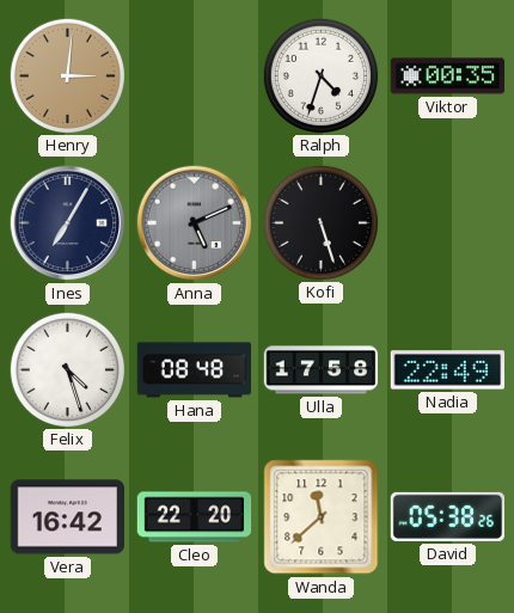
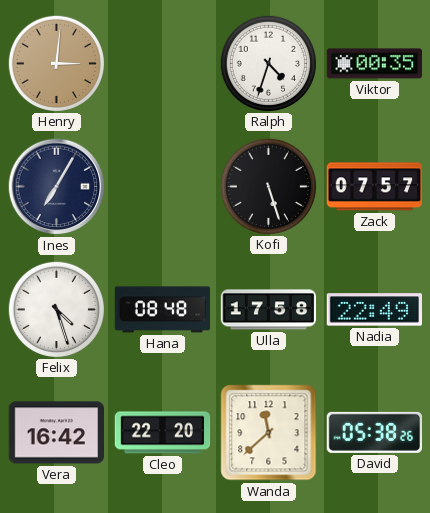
Anna: 5:11 -> none (195, 223)
Zack: none -> 07:57 (374, 187)
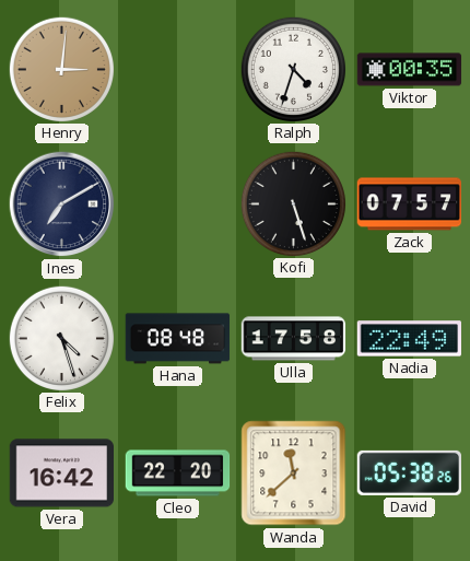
Ines: 7:05 -> 7:10 (62, 204)
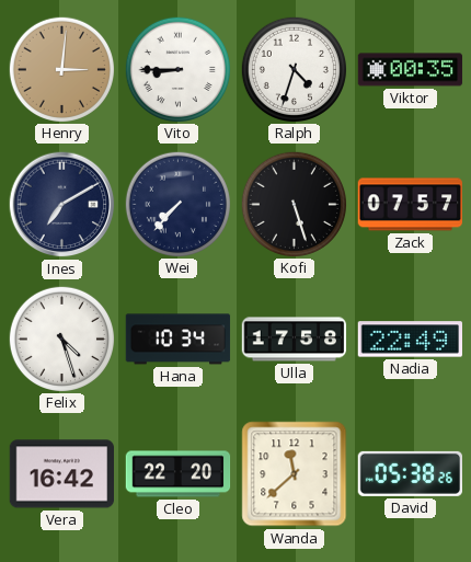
Vito: none -> 8:45 (177, 69)
Wei: none -> 7:37 (177, 204)
Hana: 08:48 -> 10:34 (179, 340)
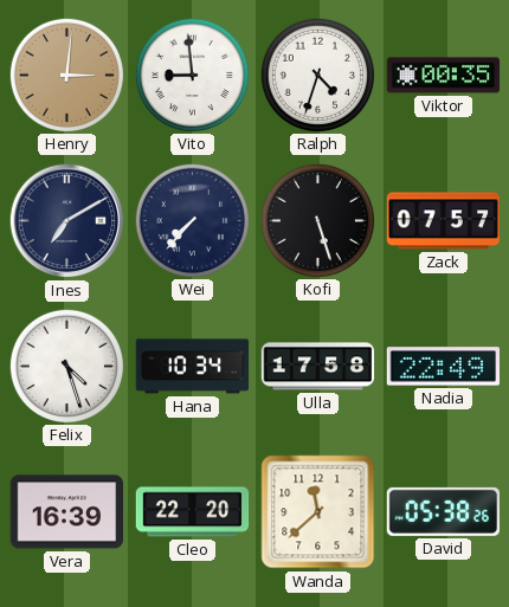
Vito: 8:45 -> 8:59 (192, 75)
Vera: 16:42 -> 16:39 (67, 512)
